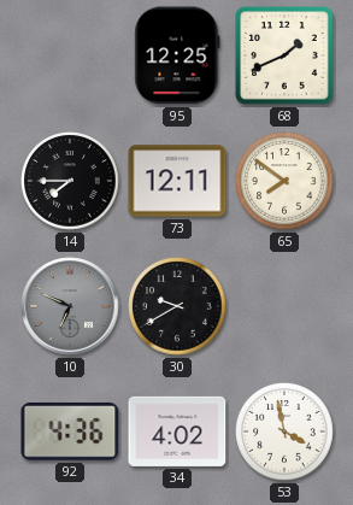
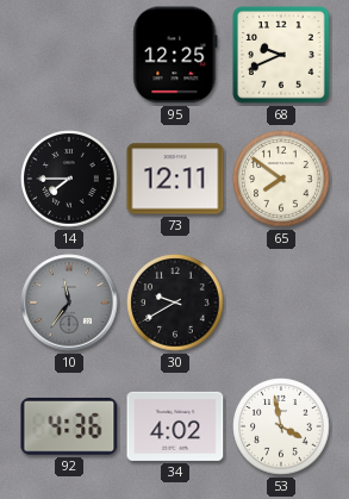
68: 1:41 -> 9:41 (281, 55)
10: 6:49 -> 11:36 (69, 302)
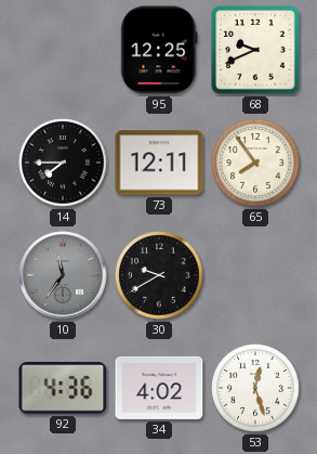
65: 7:51 -> 7:54 (255, 163)
53: 3:58 -> 12:27 (255, 388)
